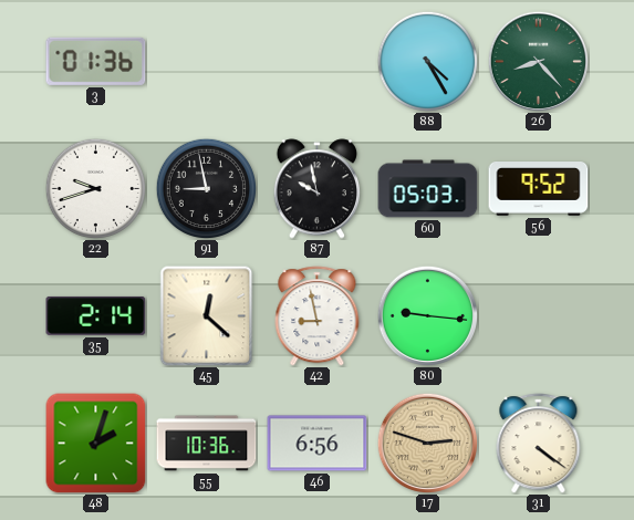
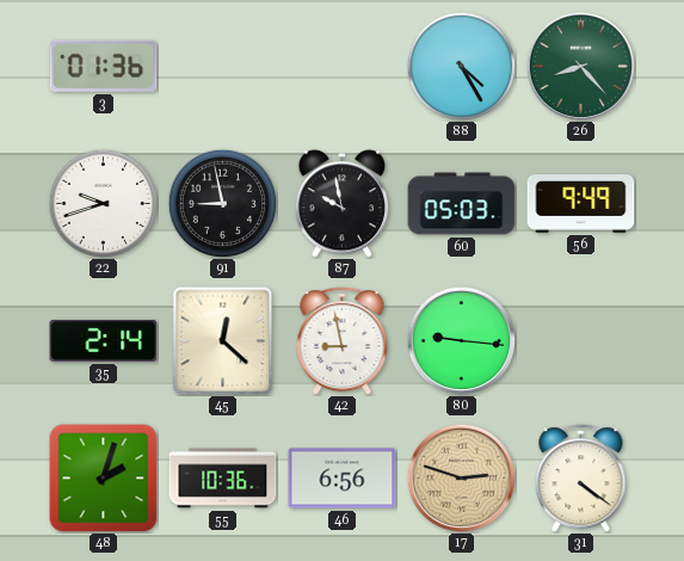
56: 9:52 -> 9:49 (581, 204)
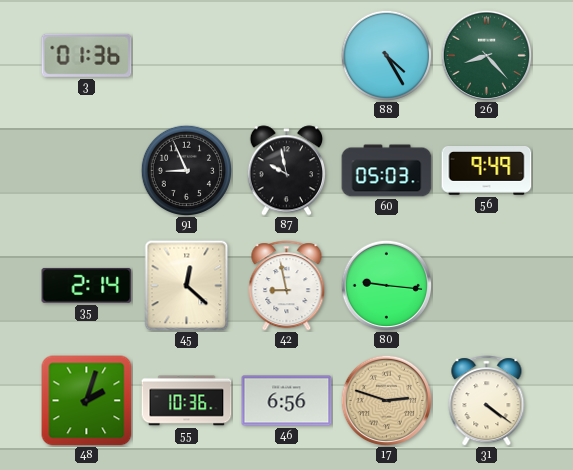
22: 9:42 -> none (103, 203)
91: 8:58 -> 8:56 (186, 170)
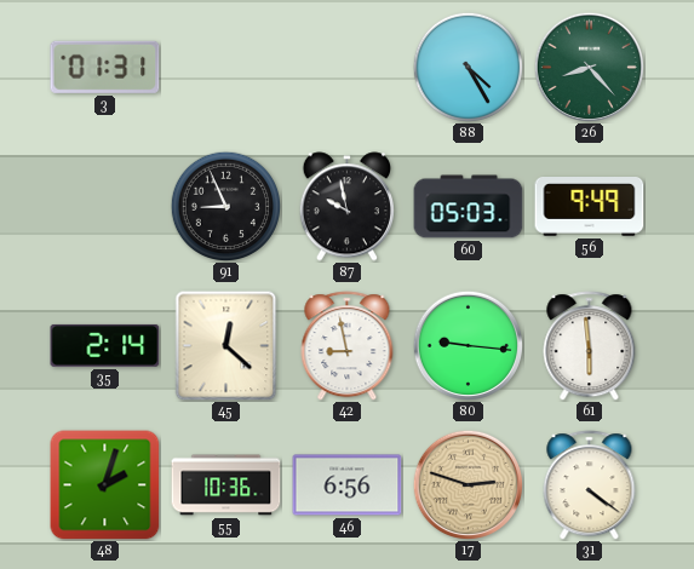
3: 01:36 -> 01:31 (105, 67)
61: none -> 5:59 (590, 346)
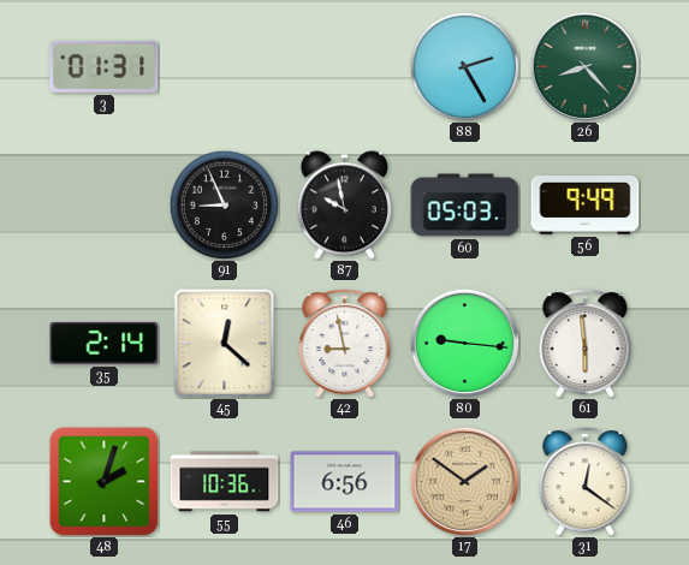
88: 4:25 -> 2:25 (464, 66)
17: 2:48 -> 1:51 (464, 481)
31: 4:21 -> 12:21 (586, 482)
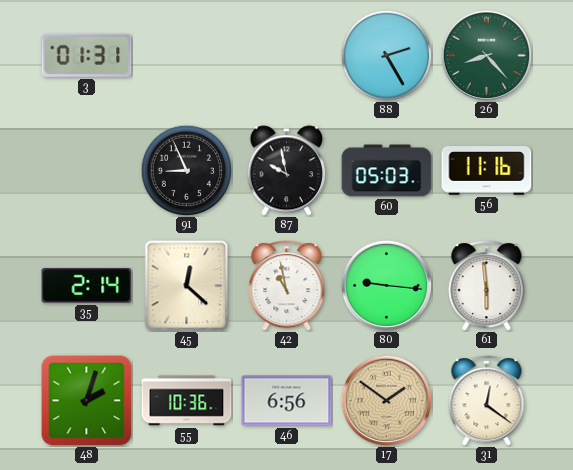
56: 9:49 -> 11:16 (487, 171)
42: 8:58 -> 10:58 (287, 286)
